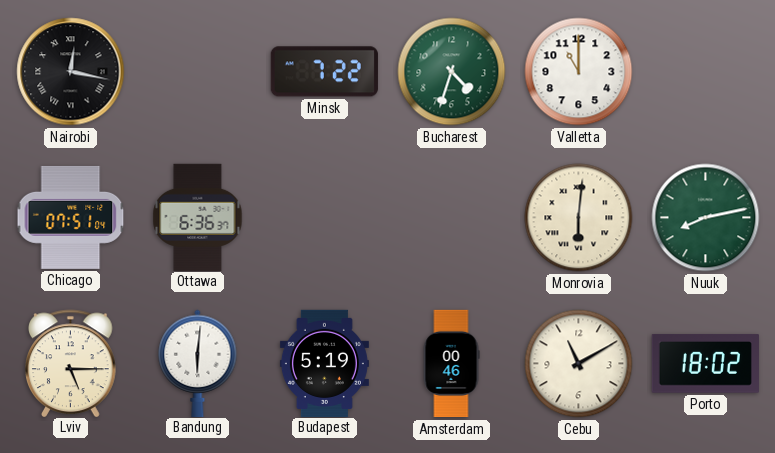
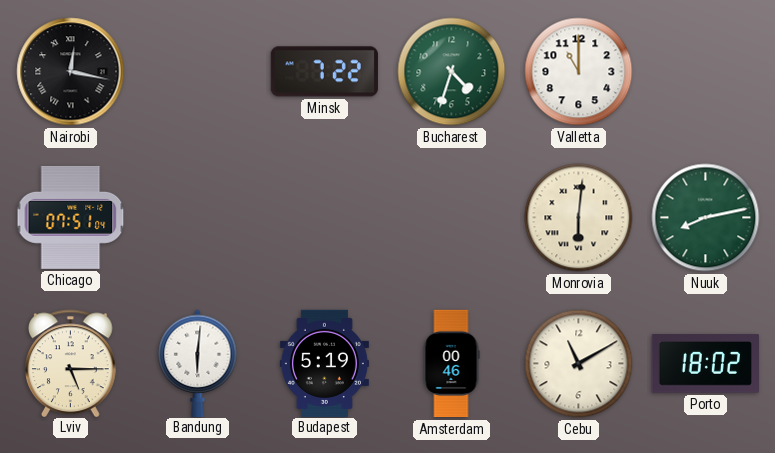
Ottawa: 6:36 -> none (198, 217)
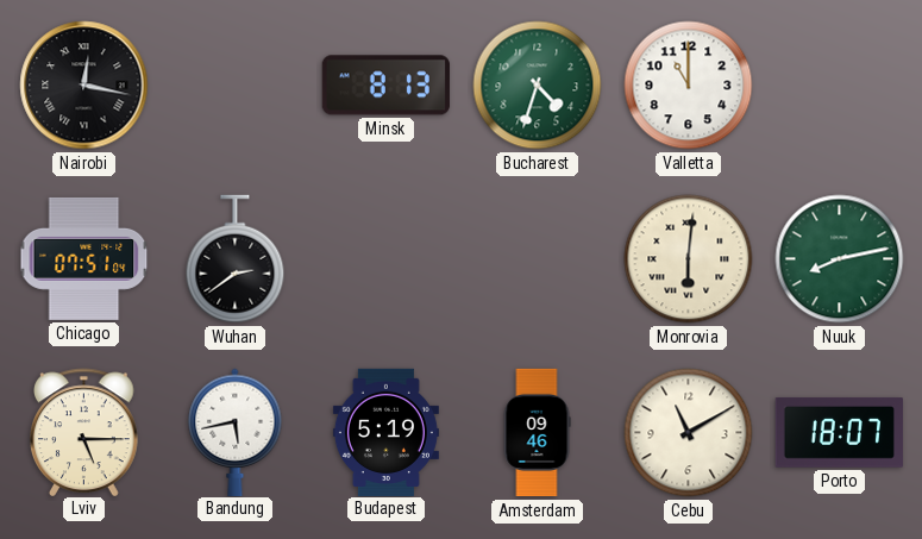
Minsk: 7:22 -> 8:13 (385, 86)
Wuhan: none -> 2:39 (236, 259)
Bandung: 6:01 -> 5:43 (236, 432)
Amsterdam: 00:46 -> 09:46 (537, 433)
Porto: 18:02 -> 18:07 (839, 433)
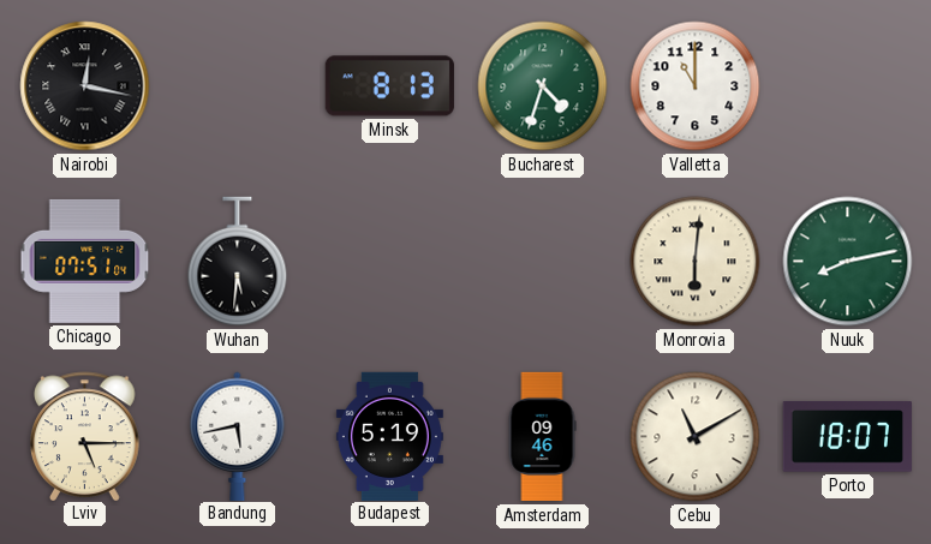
Wuhan: 2:39 -> 5:31 (238, 262)
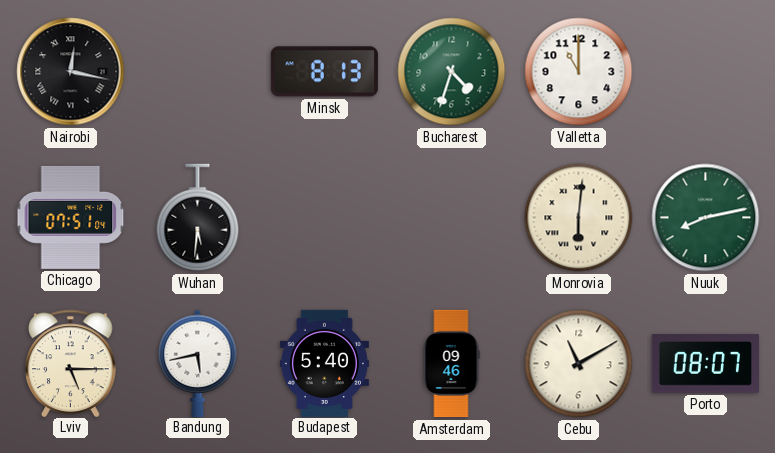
Budapest: 5:19 -> 5:40 (324, 363)
Porto: 18:07 -> 08:07 (705, 364)
